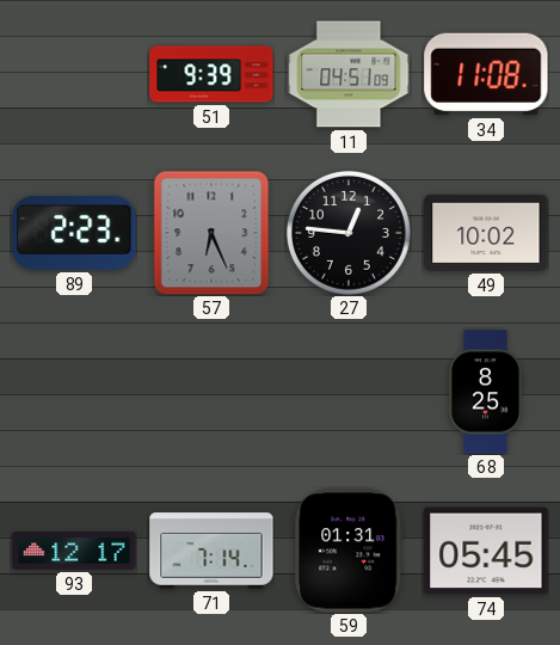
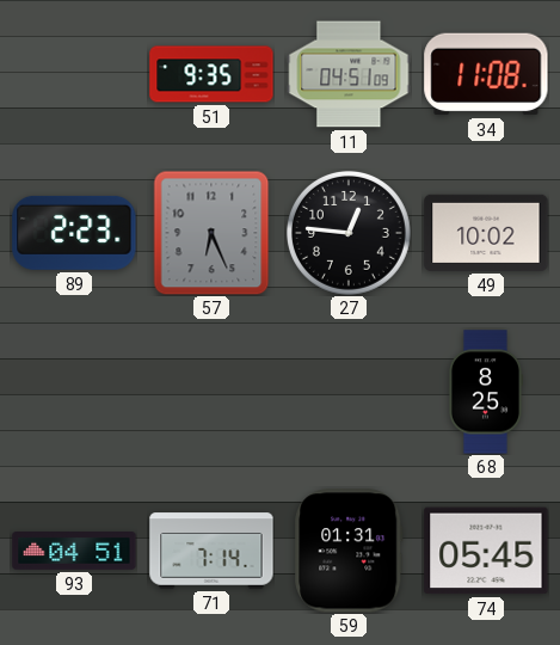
51: 9:39 -> 9:35 (211, 74)
93: 12:17 -> 04:51 (74, 552)
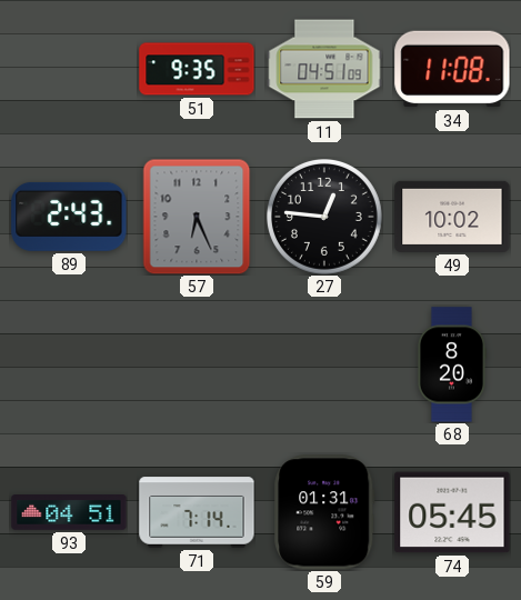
89: 2:23 -> 2:43 (69, 217)
68: 8:25 -> 8:20 (451, 364)
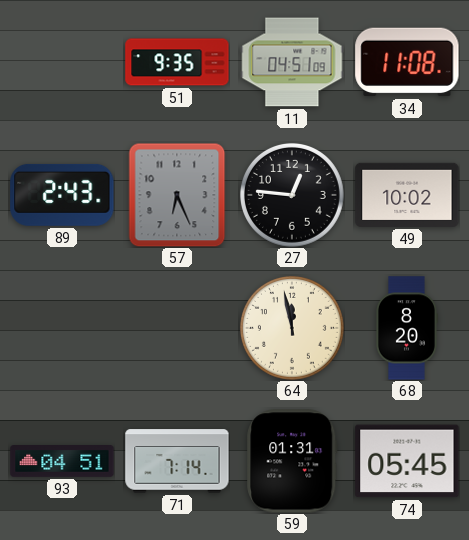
64: none -> 11:58 (292, 328)
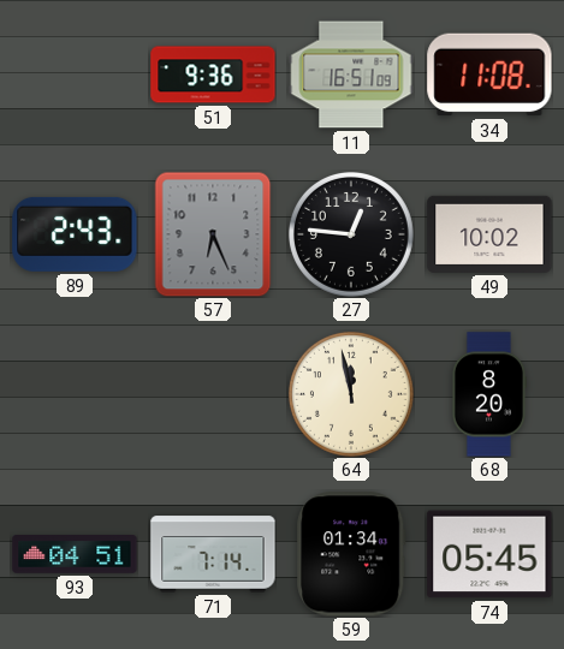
51: 9:35 -> 9:36 (213, 75)
11: 04:51 -> 16:51 (351, 75)
59: 01:31 -> 01:34 (351, 554)
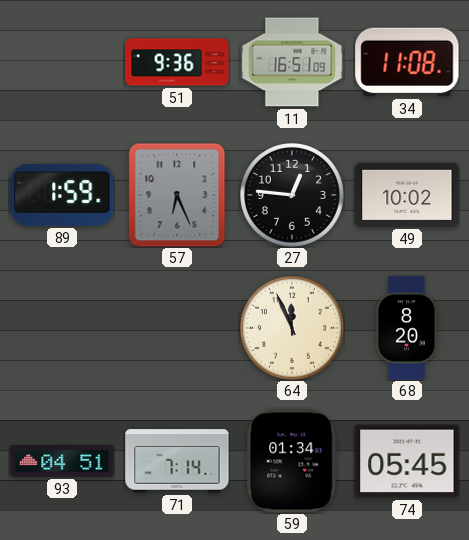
89: 2:43 -> 1:59 (62, 195)
64: 11:58 -> 11:56 (292, 328)
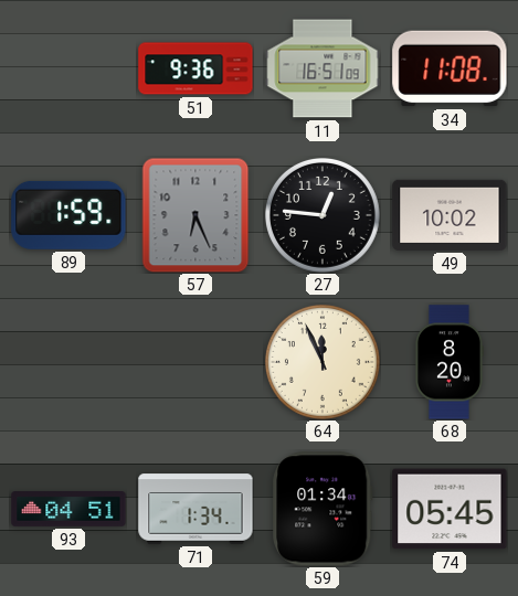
71: 7:14 -> 1:34 (195, 509)
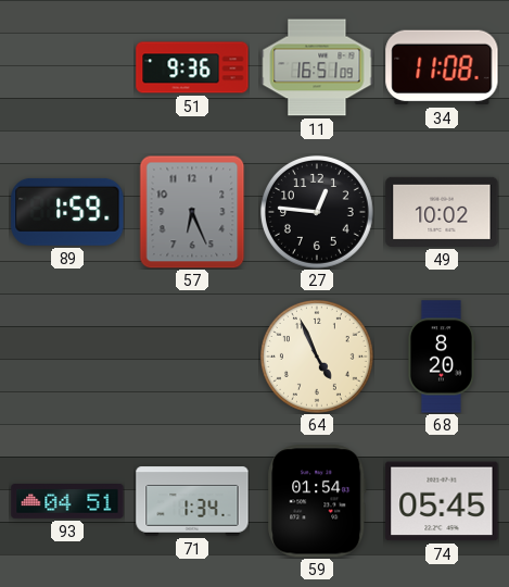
64: 11:56 -> 4:56 (317, 357)
59: 01:34 -> 01:54 (317, 501)
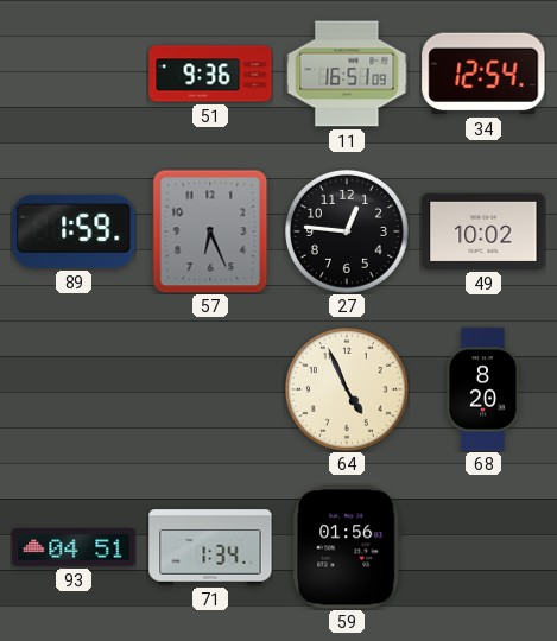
34: 11:08 -> 12:54 (483, 74)
59: 01:54 -> 01:56 (347, 547)
74: 05:45 -> none (442, 501)
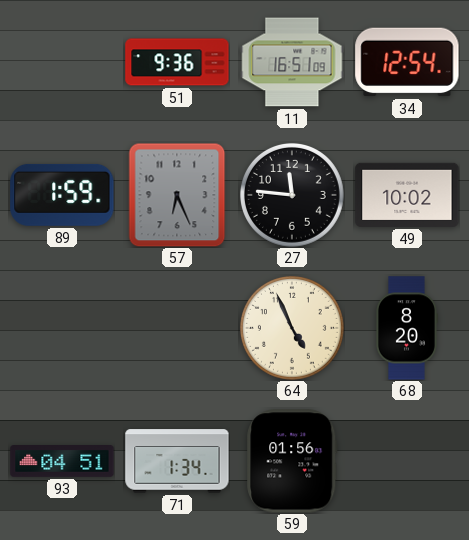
27: 12:46 -> 11:46 (292, 195)
